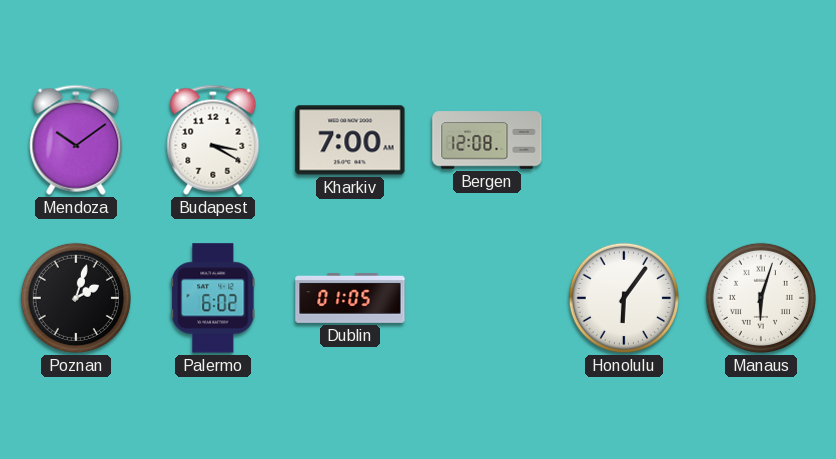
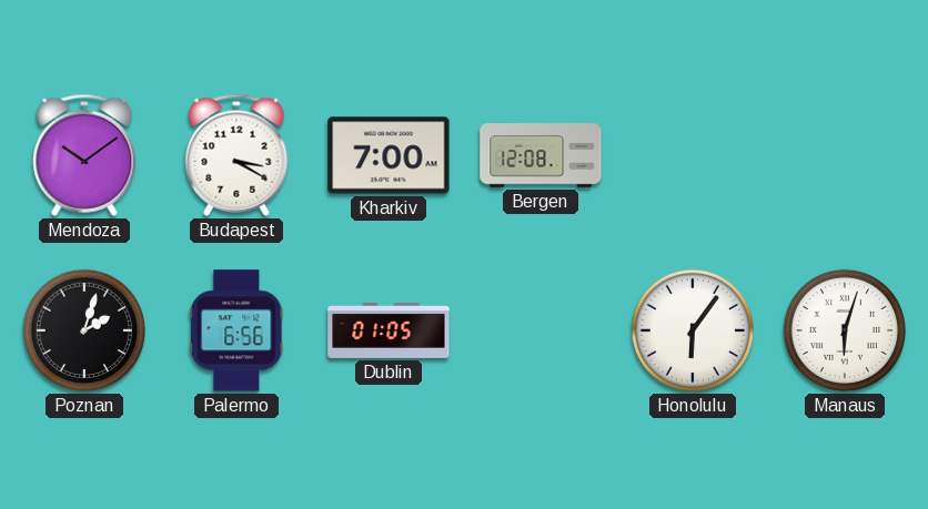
Palermo: 6:02 -> 6:56 (236, 330)
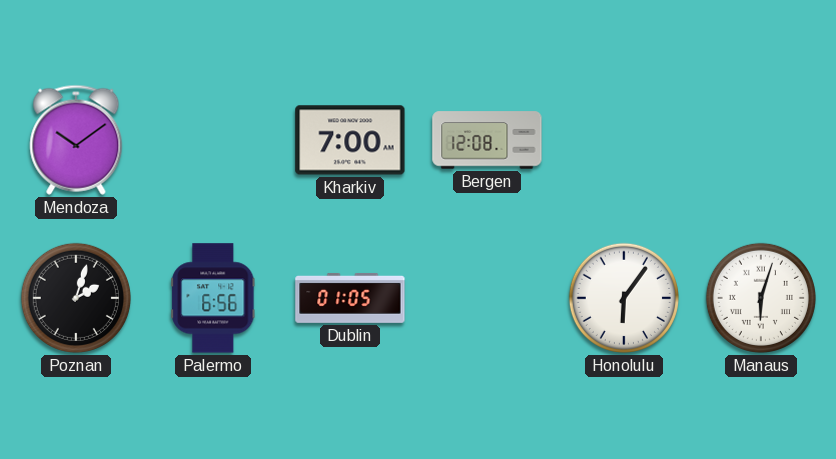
Budapest: 3:20 -> none (236, 155)
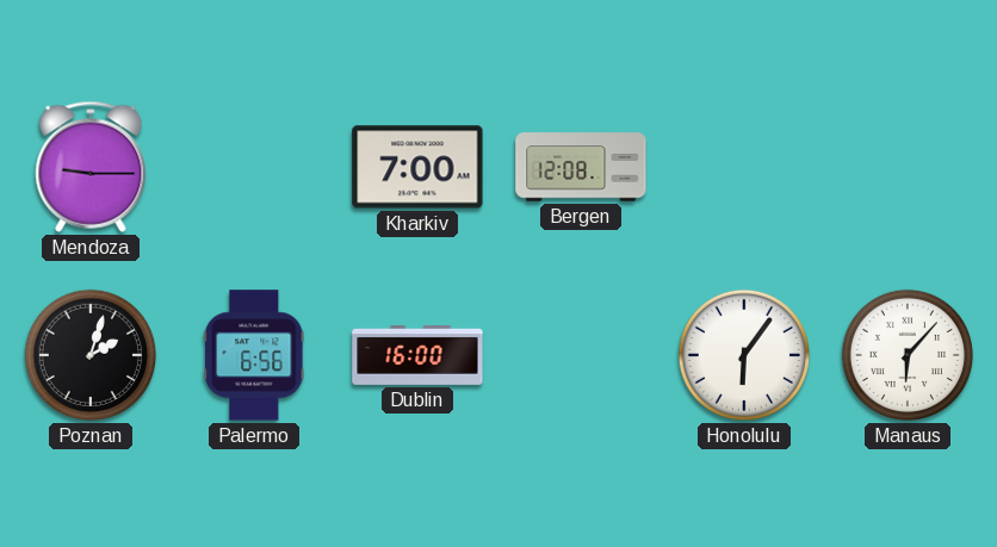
Mendoza: 10:09 -> 9:15 (91, 167)
Dublin: 01:05 -> 16:00 (417, 355)
Manaus: 6:03 -> 6:07 (908, 355)
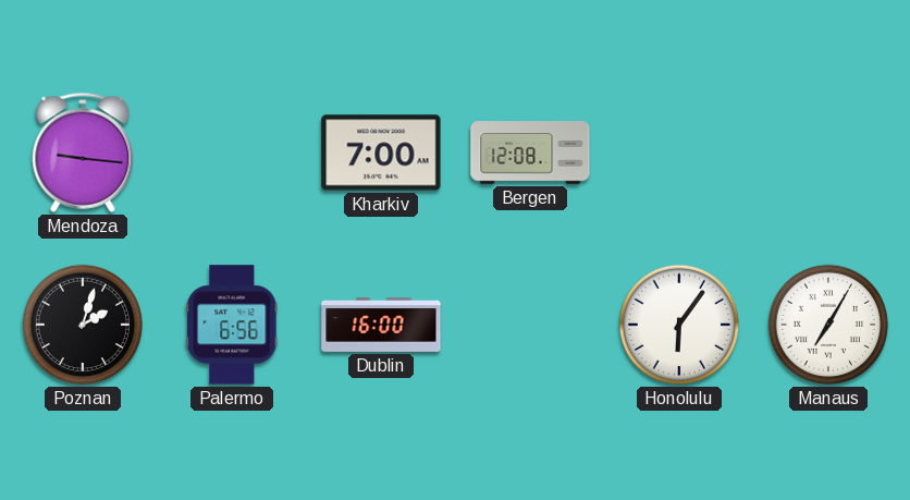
Mendoza: 9:15 -> 9:16 (83, 153)
Manaus: 6:07 -> 7:05 (828, 325)
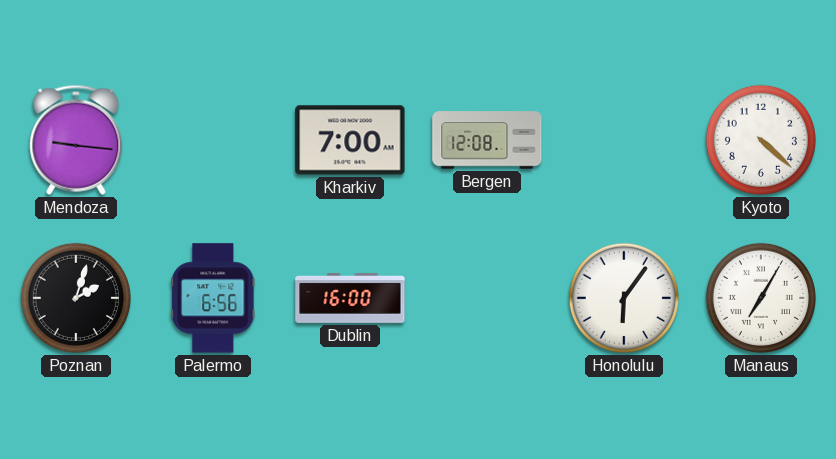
Kyoto: none -> 4:22 (761, 140)
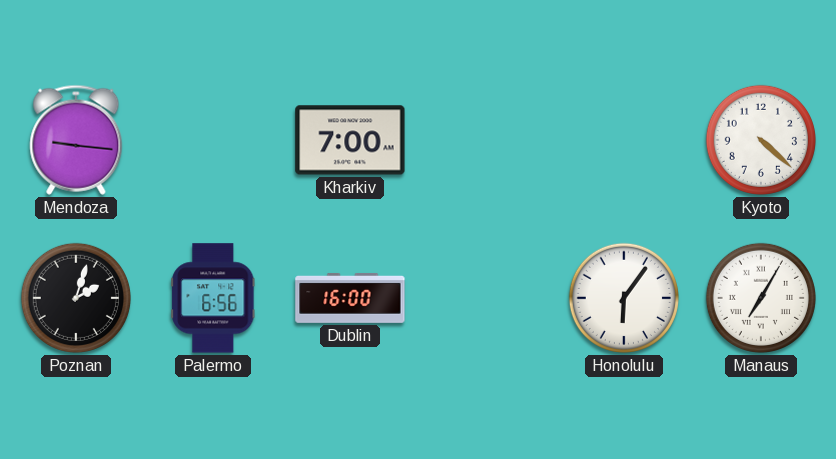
Bergen: 12:08 -> none (487, 140)
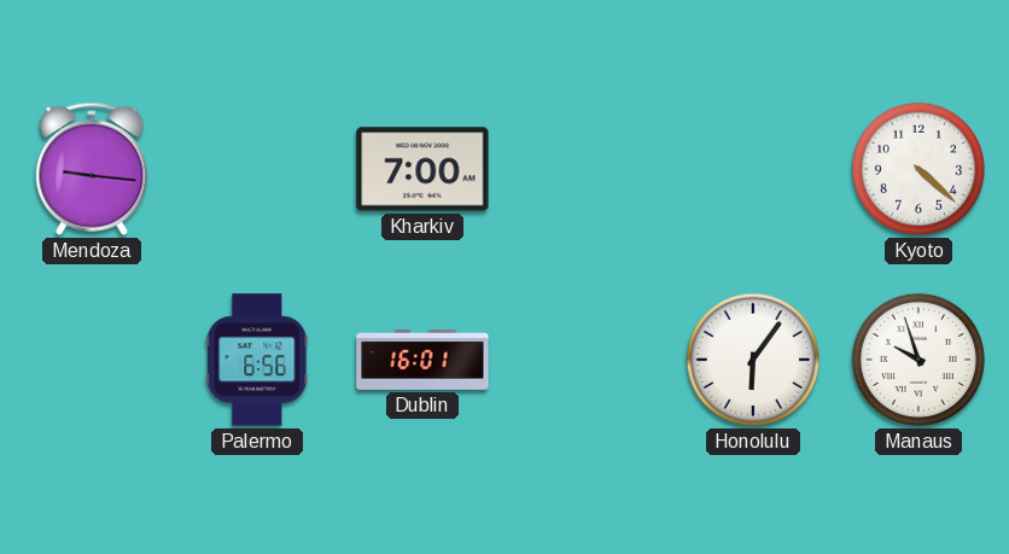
Poznan: 2:03 -> none (76, 298)
Dublin: 16:00 -> 16:01 (422, 360)
Manaus: 7:05 -> 9:57 (918, 360)
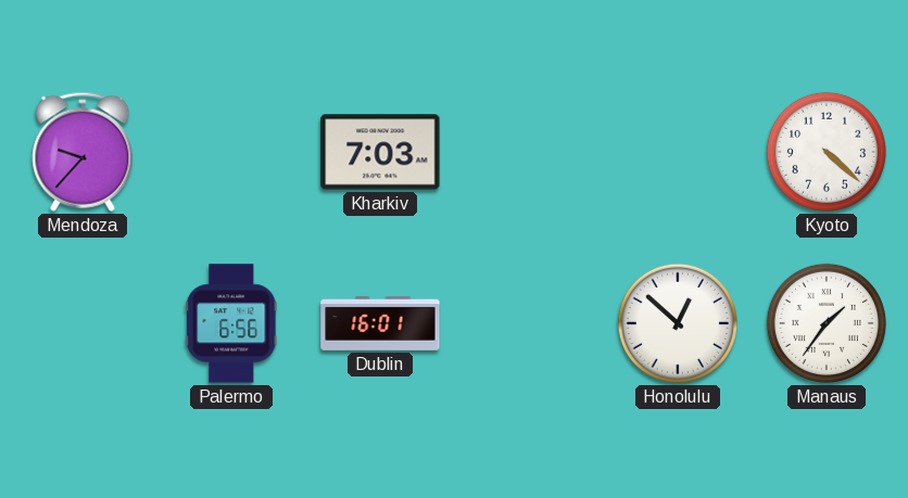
Mendoza: 9:16 -> 9:37 (83, 152)
Kharkiv: 7:00 -> 7:03 (380, 152)
Honolulu: 6:06 -> 12:52 (678, 323)
Manaus: 9:57 -> 1:36 (827, 323)
